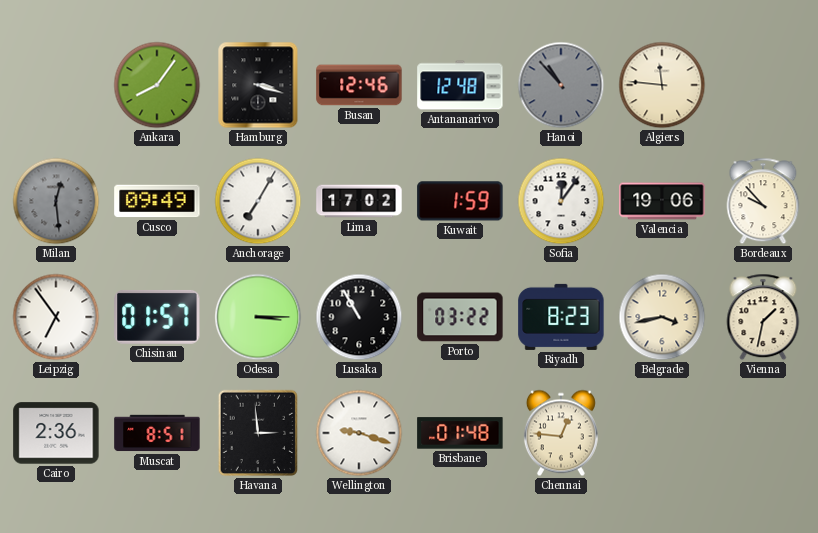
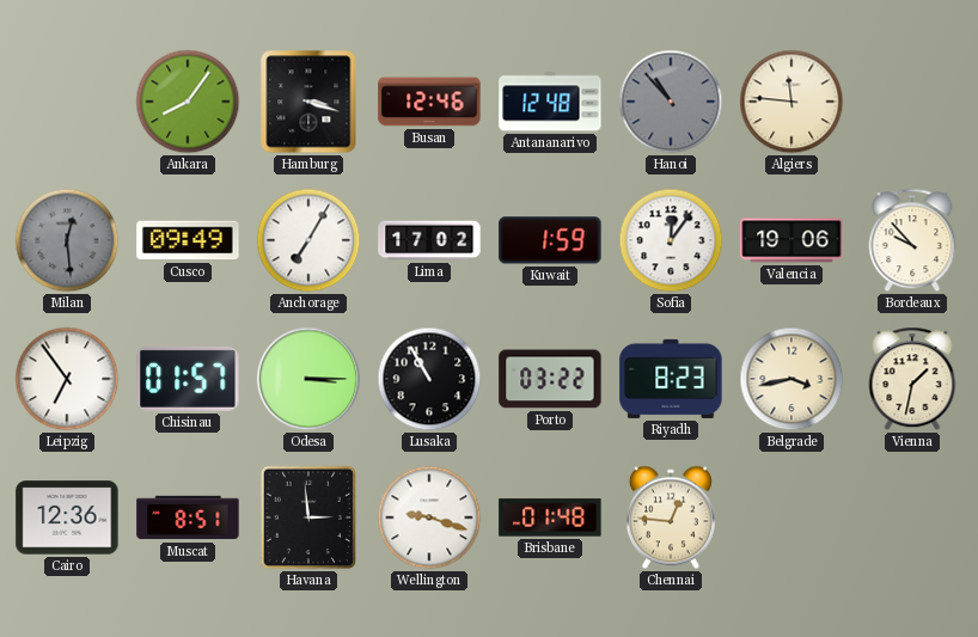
Cairo: 2:36 -> 12:36 (67, 517)
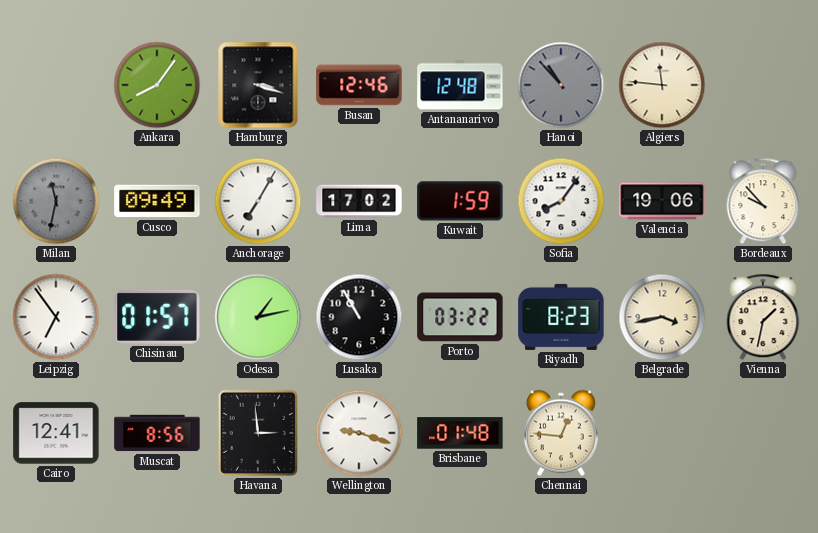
Milan: 12:29 -> 11:32 (56, 201)
Sofia: 12:06 -> 8:06 (561, 201)
Odesa: 3:15 -> 1:13 (258, 317)
Cairo: 12:36 -> 12:41 (56, 433)
Muscat: 8:51 -> 8:56 (157, 433)
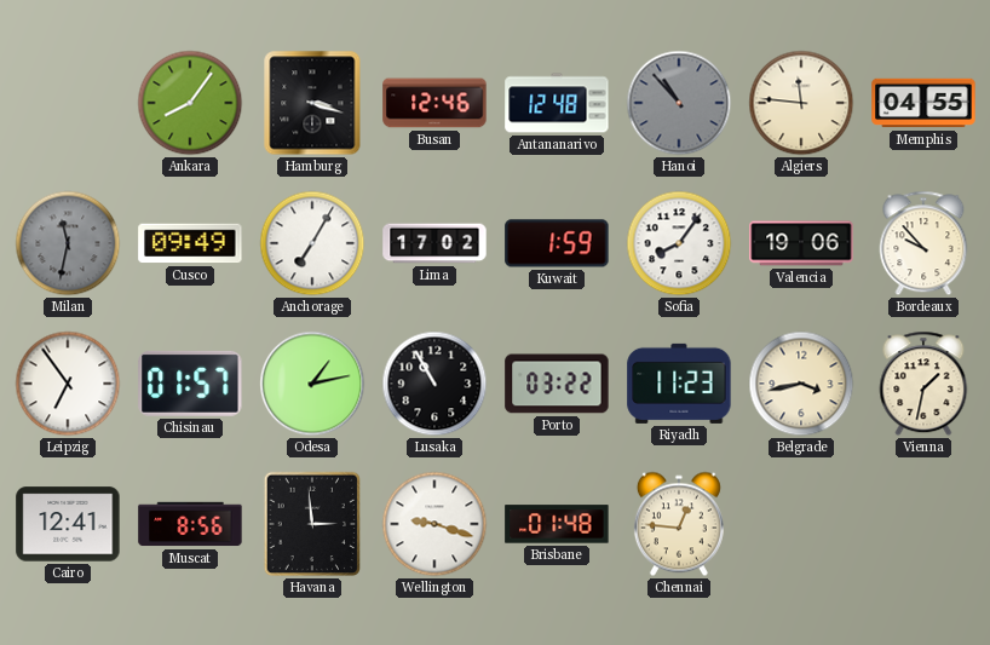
Memphis: none -> 04:55 (923, 103)
Riyadh: 8:23 -> 11:23 (679, 384)
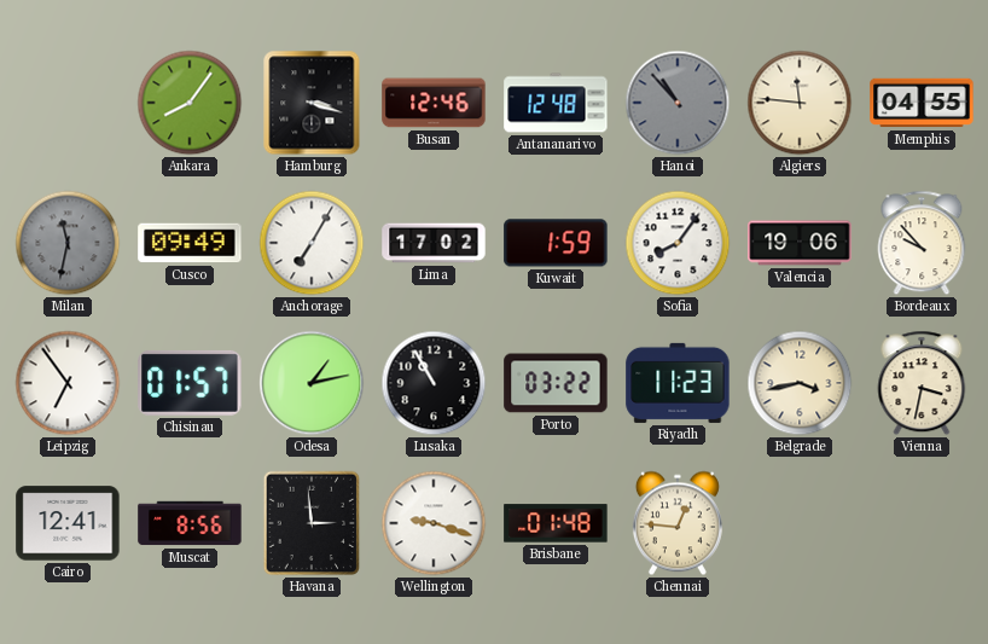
Vienna: 1:32 -> 3:32 (922, 383)
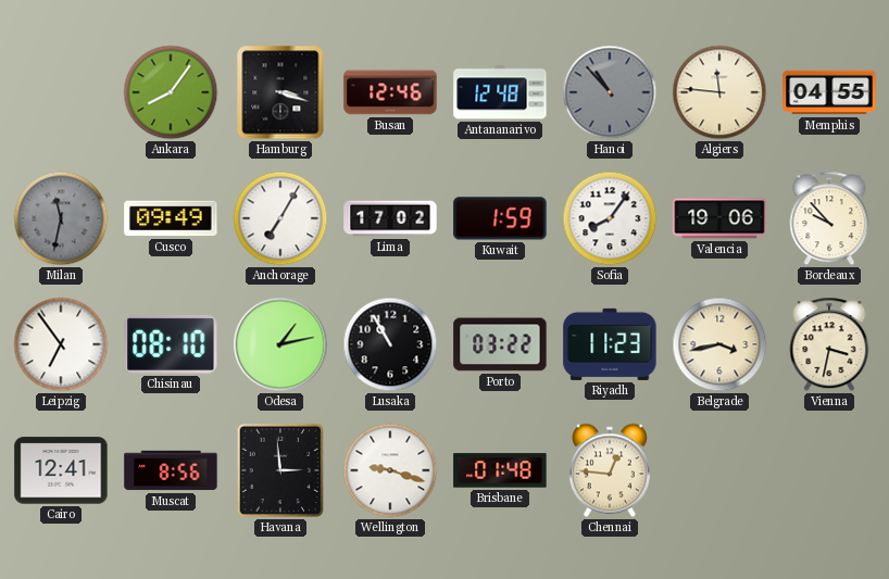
Chisinau: 01:57 -> 08:10 (171, 344)
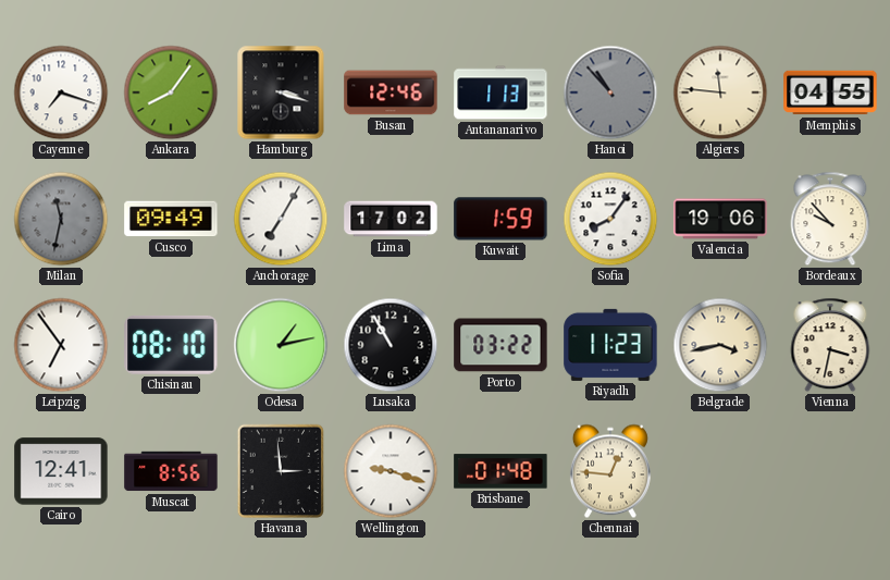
Cayenne: none -> 7:18 (61, 92)
Antananarivo: 12:48 -> 1:13 (500, 92)
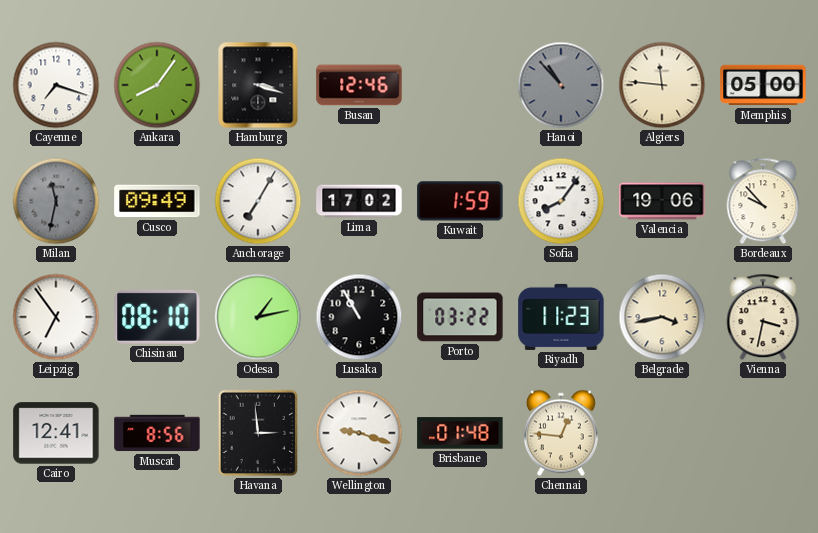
Antananarivo: 1:13 -> none (500, 92)
Memphis: 04:55 -> 05:00 (763, 85)
